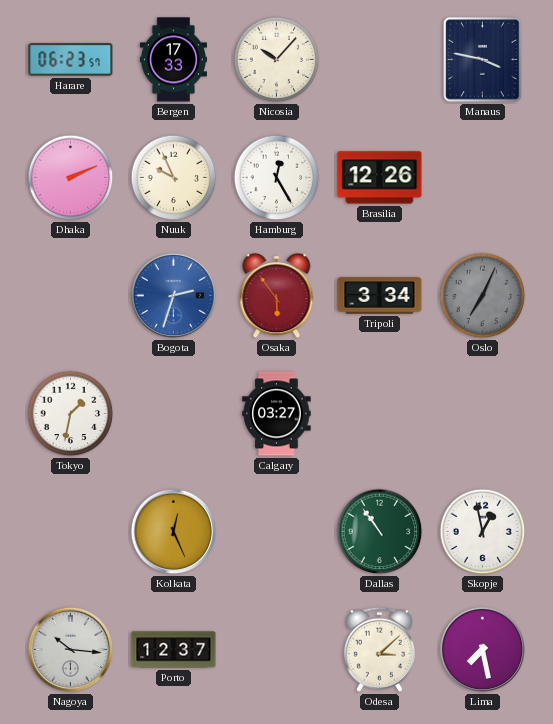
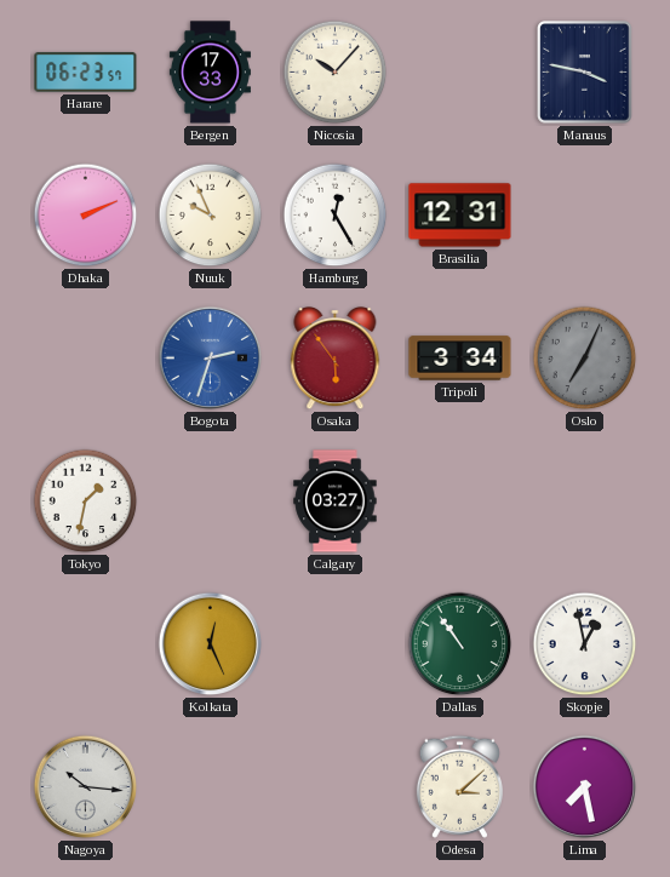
Brasilia: 12:26 -> 12:31 (460, 216)
Porto: 12:37 -> none (174, 650)
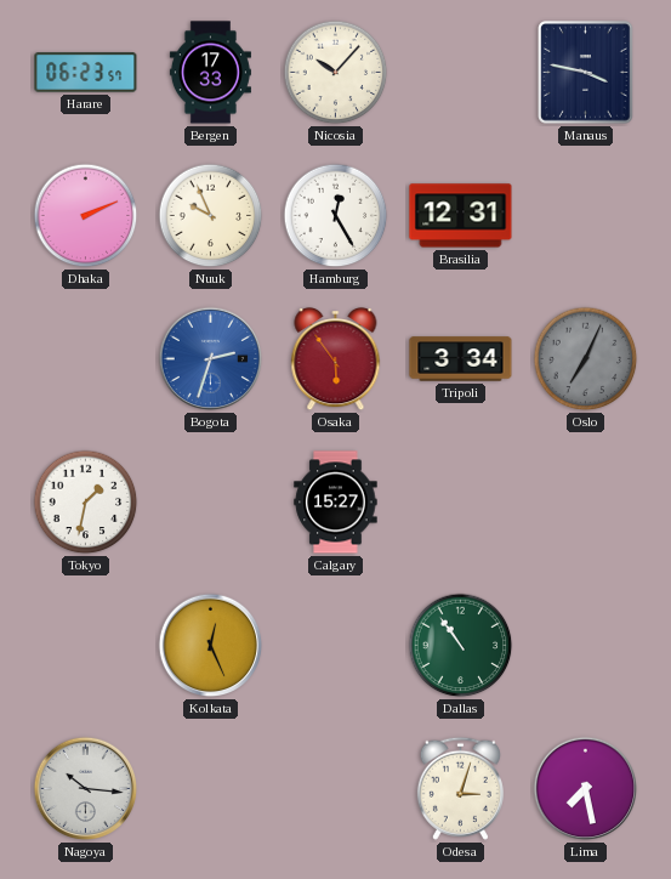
Calgary: 03:27 -> 15:27 (336, 503)
Skopje: 12:58 -> none (585, 644)
Odesa: 3:08 -> 3:03 (460, 788)
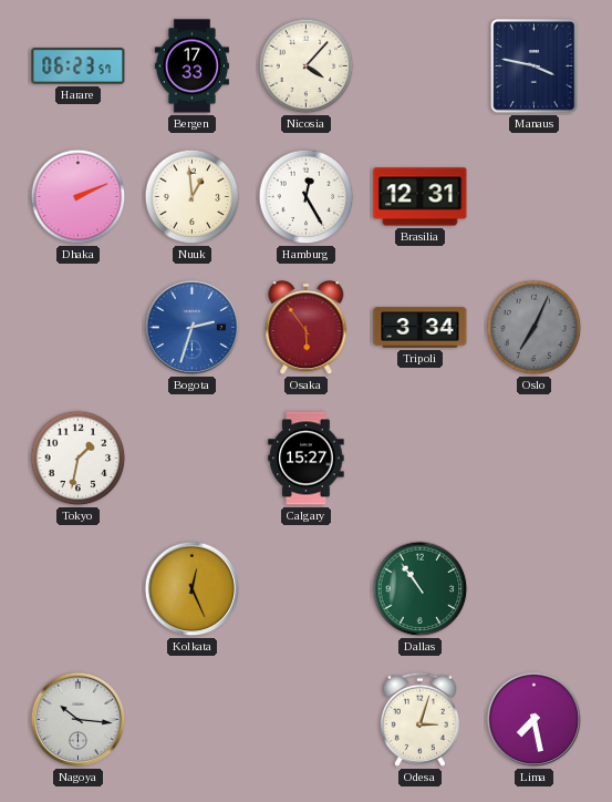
Nicosia: 10:07 -> 4:07 (307, 66)
Nuuk: 9:56 -> 12:59 (193, 197)
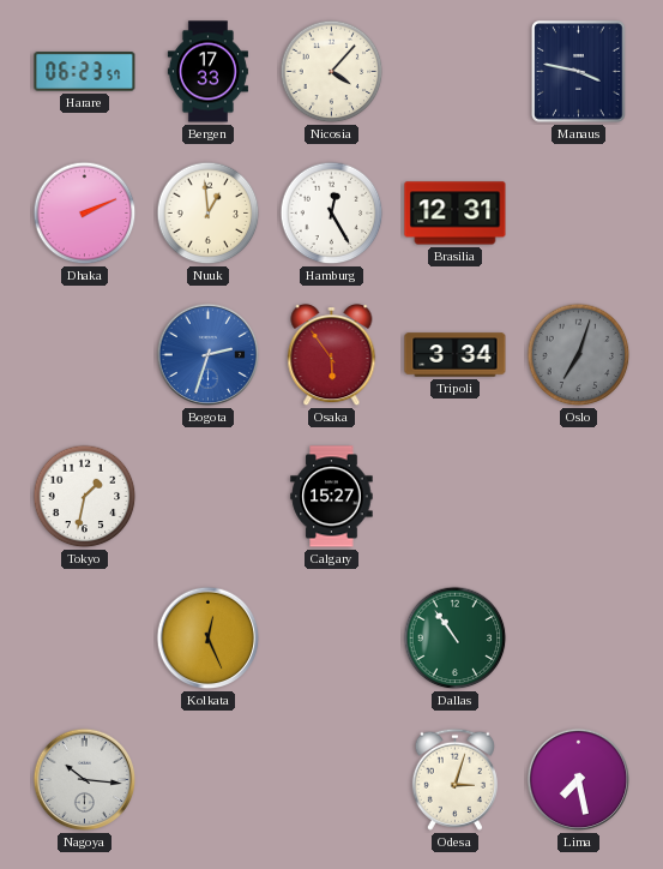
Oslo: 7:04 -> 7:03 (579, 355)
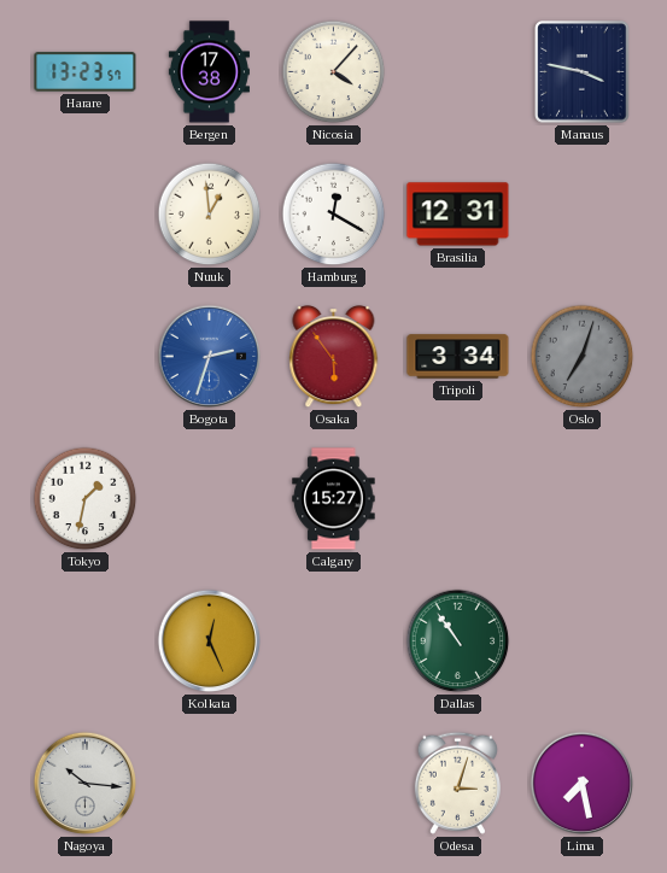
Harare: 06:23 -> 13:23 (86, 72)
Bergen: 17:33 -> 17:38 (209, 72)
Dhaka: 2:11 -> none (85, 214)
Hamburg: 12:25 -> 12:20 (334, 215)
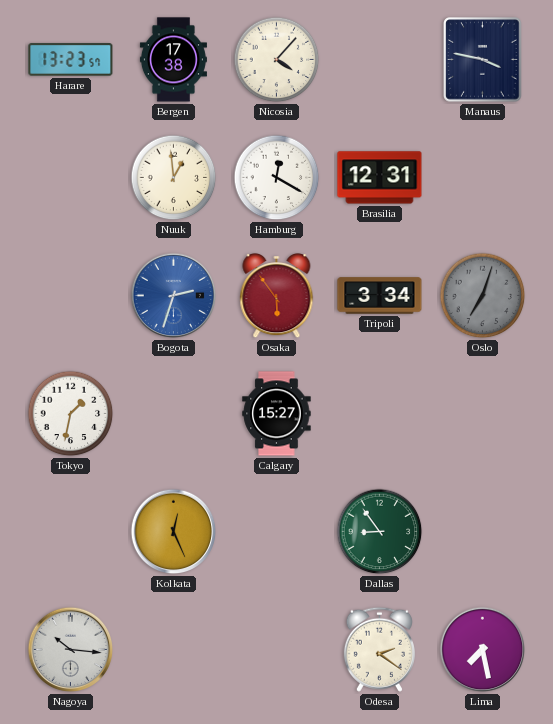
Dallas: 10:54 -> 8:54 (380, 532)
Odesa: 3:03 -> 2:21 (379, 649)
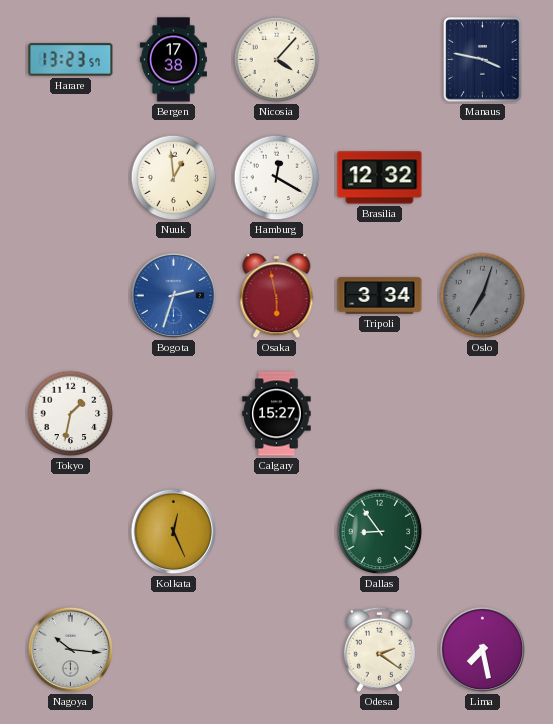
Brasilia: 12:31 -> 12:32 (380, 178)
Osaka: 5:54 -> 5:58 (277, 297)
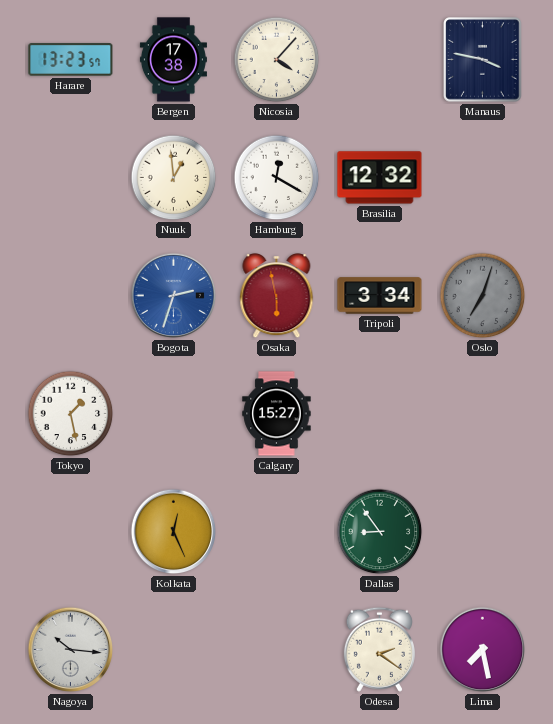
Tokyo: 1:32 -> 1:28 (71, 414)
